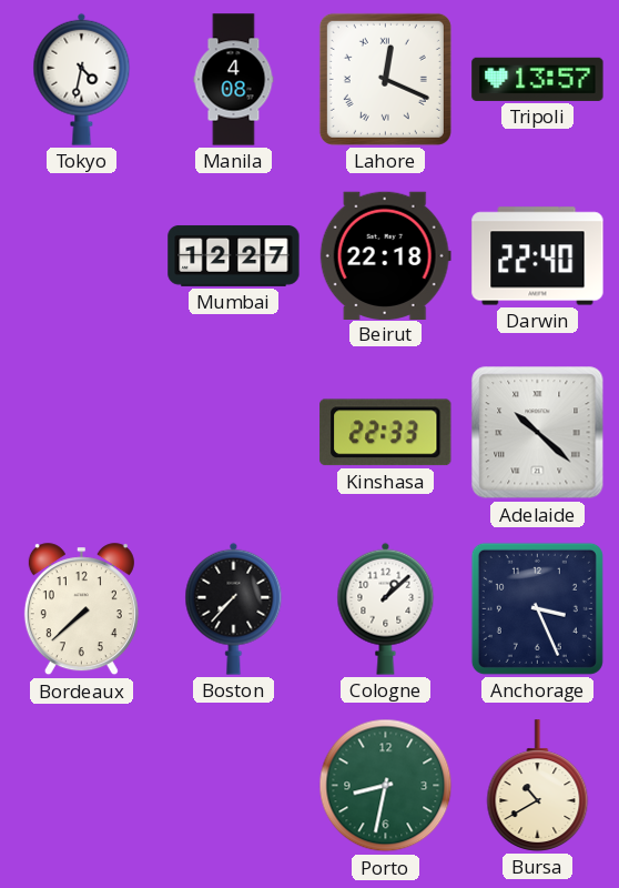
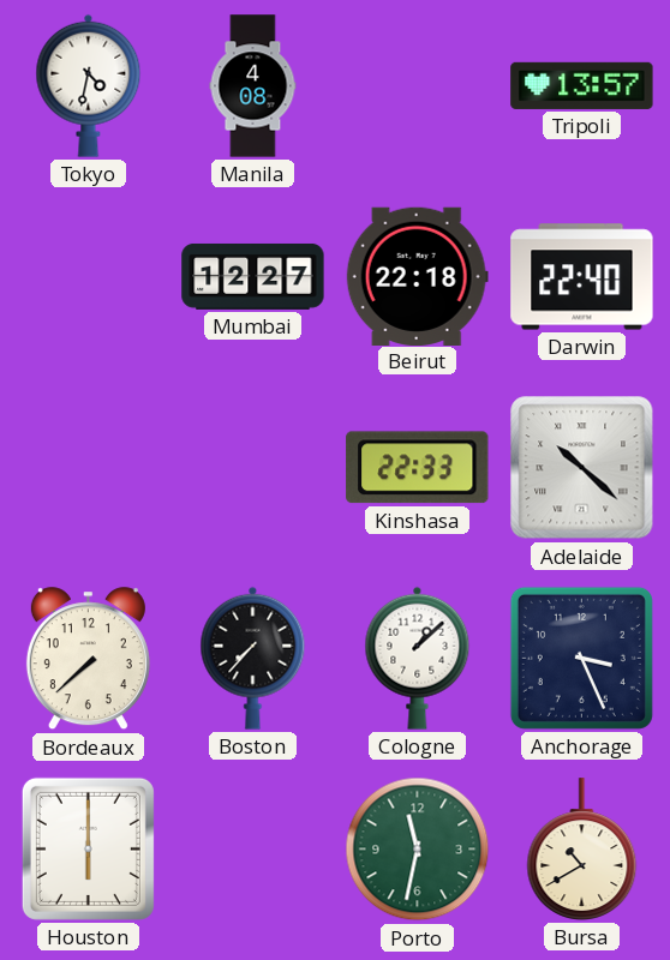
Lahore: 12:19 -> none (385, 79)
Houston: none -> 6:00 (88, 848)
Porto: 8:32 -> 11:32 (418, 850)
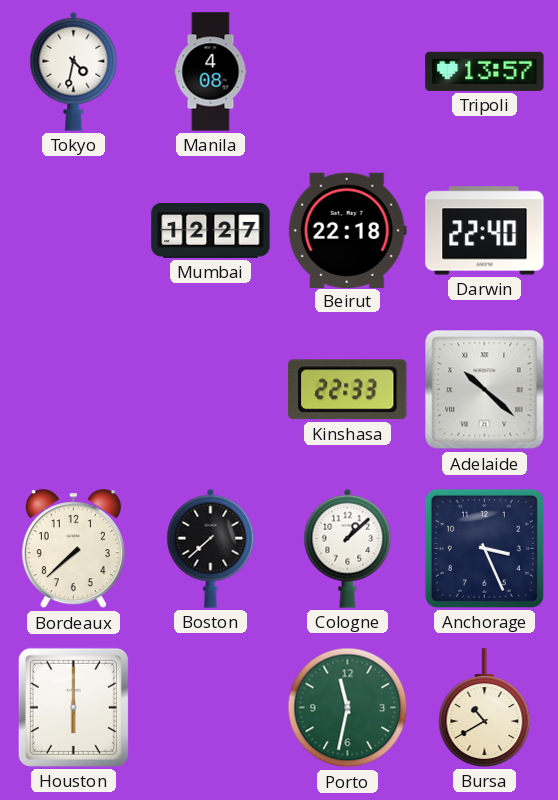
Boston: 7:37 -> 7:38 (211, 548)
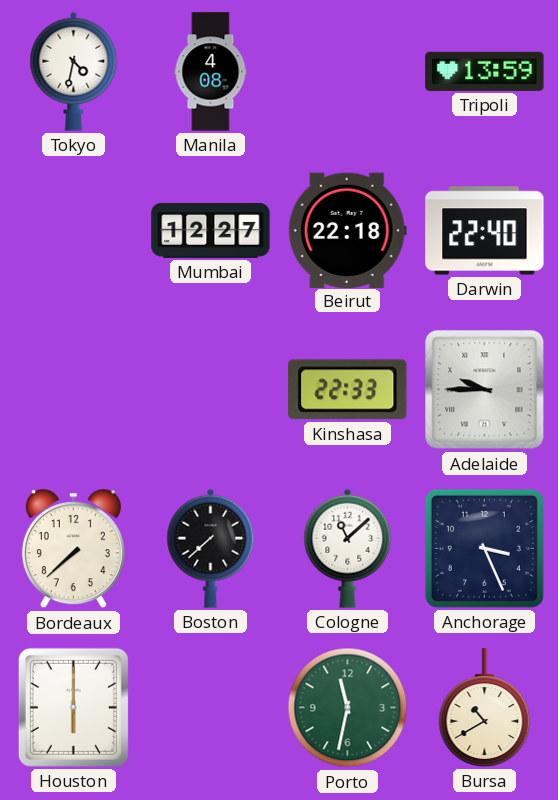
Tripoli: 13:57 -> 13:59 (485, 71)
Adelaide: 10:22 -> 9:45 (485, 390)
Cologne: 1:08 -> 11:08 (348, 548)
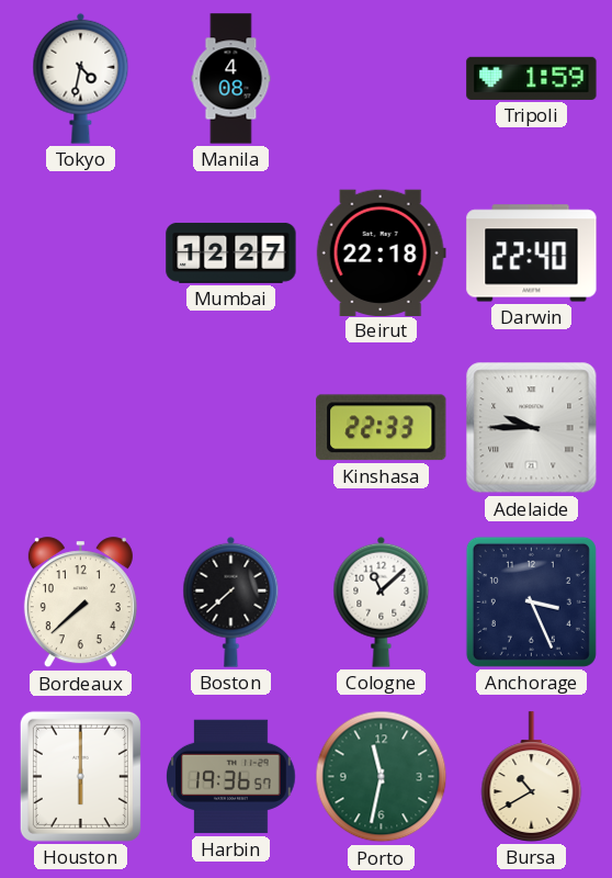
Tripoli: 13:59 -> 1:59 (532, 78)
Harbin: none -> 19:36 (231, 777)
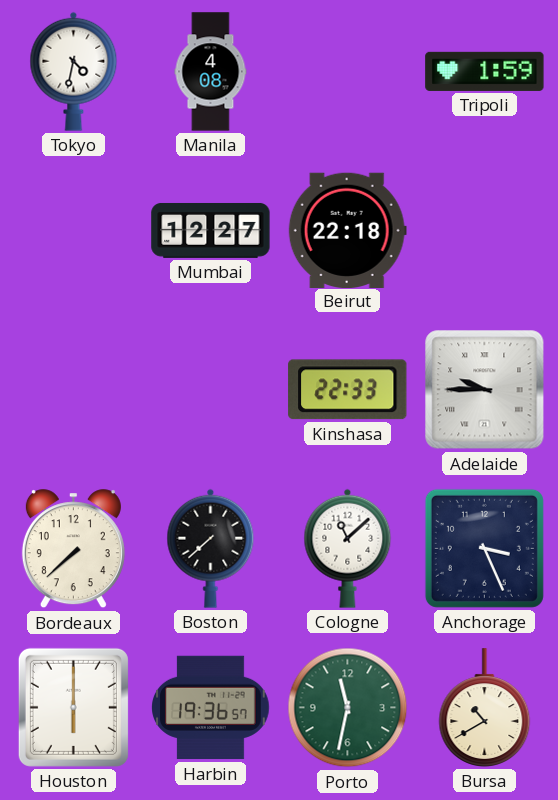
Darwin: 22:40 -> none (532, 254)
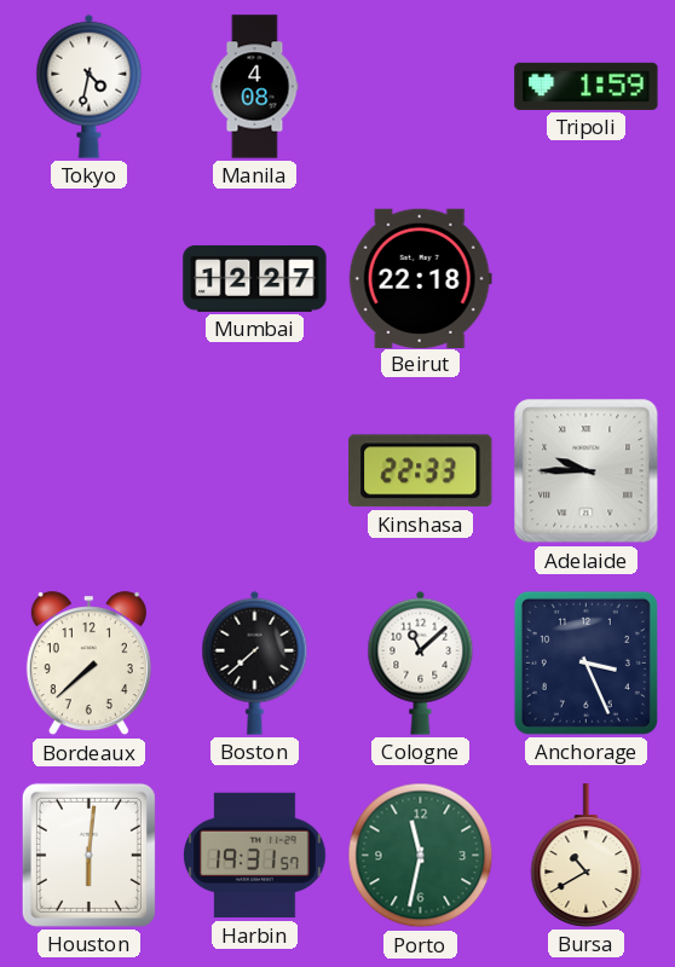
Houston: 6:00 -> 6:01 (88, 855)
Harbin: 19:36 -> 19:31 (255, 856)
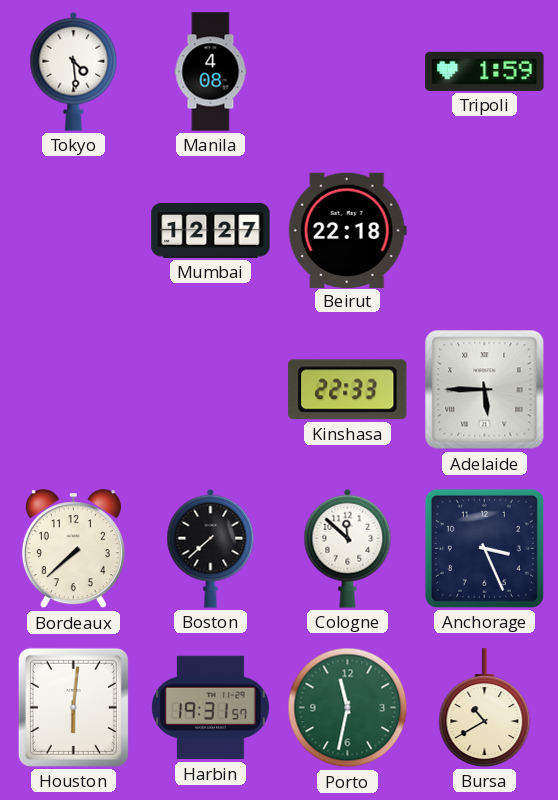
Tokyo: 4:32 -> 4:29 (74, 71)
Adelaide: 9:45 -> 5:45 (485, 390)
Cologne: 11:08 -> 11:52 (348, 548)
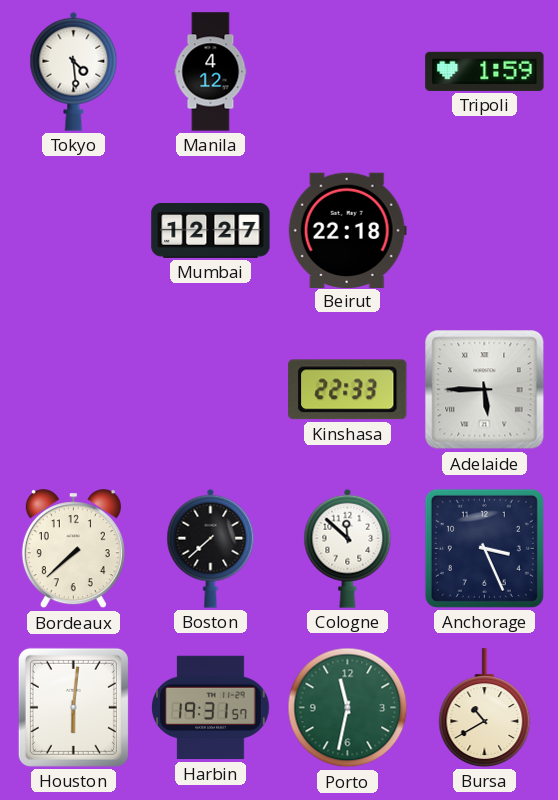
Manila: 4:08 -> 4:12 (211, 72)
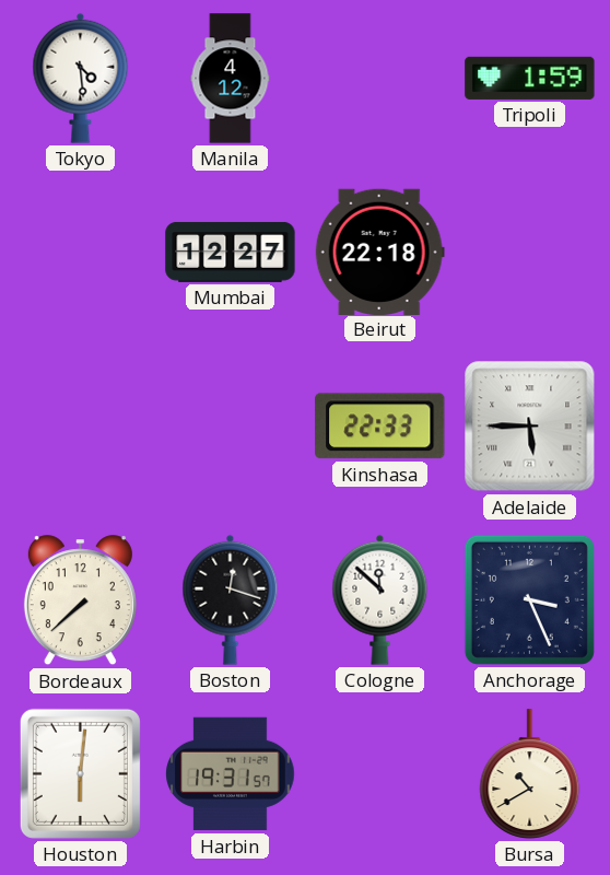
Boston: 7:38 -> 12:18 (231, 599)
Porto: 11:32 -> none (348, 708)
